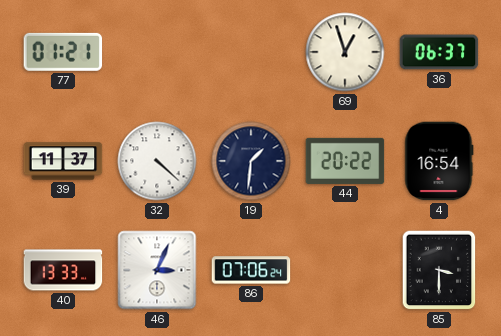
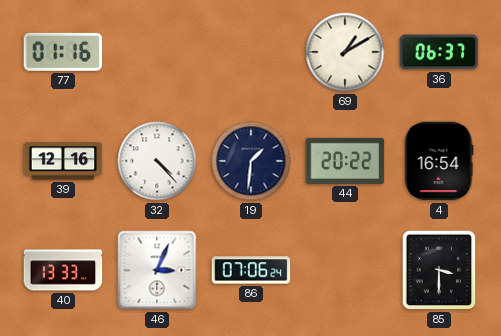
77: 01:21 -> 01:16 (63, 52)
69: 12:57 -> 1:10 (345, 52)
39: 11:37 -> 12:16 (63, 161)
32: 4:22 -> 4:23 (157, 161)
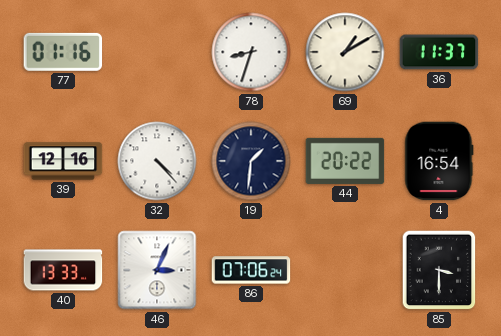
78: none -> 8:33 (251, 52)
36: 06:37 -> 11:37 (439, 52)
